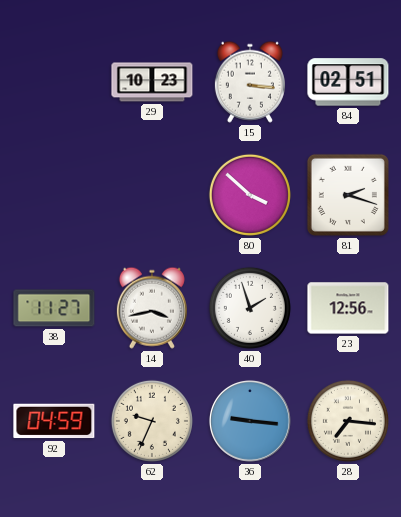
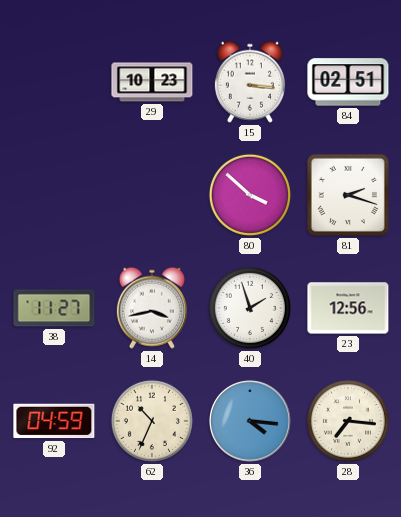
62: 9:34 -> 10:34 (152, 421)
36: 9:16 -> 4:16 (250, 421)
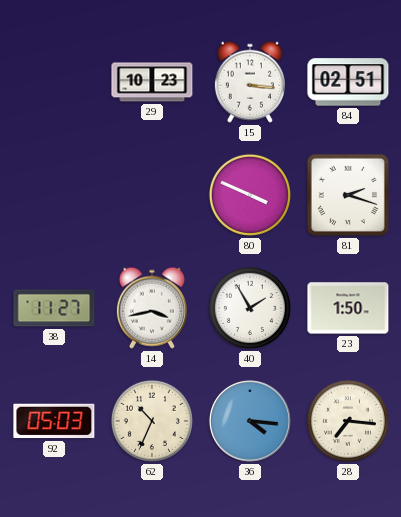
80: 3:52 -> 3:49 (250, 195)
40: 1:57 -> 1:55 (250, 308)
23: 12:56 -> 1:50 (348, 308)
92: 04:59 -> 05:03 (54, 421)
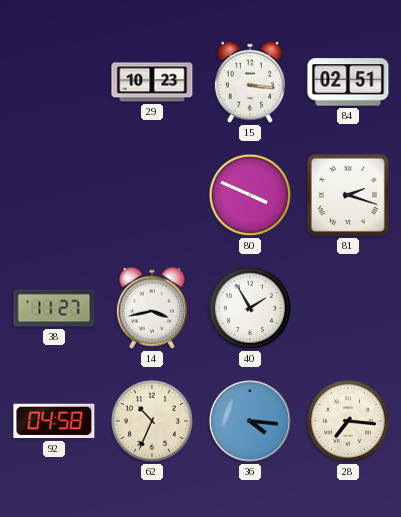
23: 1:50 -> none (348, 308)
92: 05:03 -> 04:58 (54, 421)
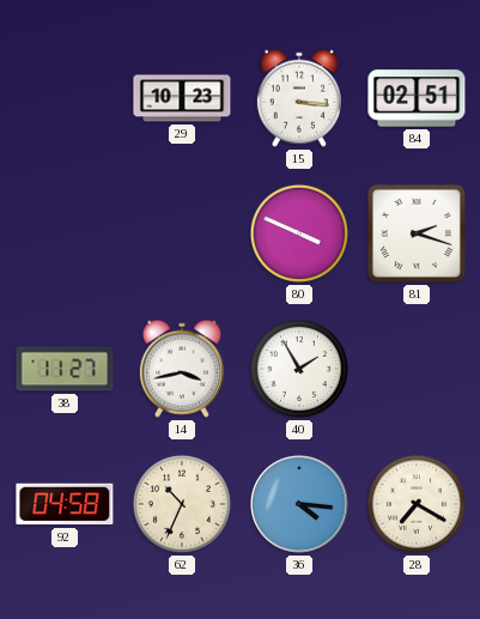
28: 7:16 -> 7:20 (417, 504)
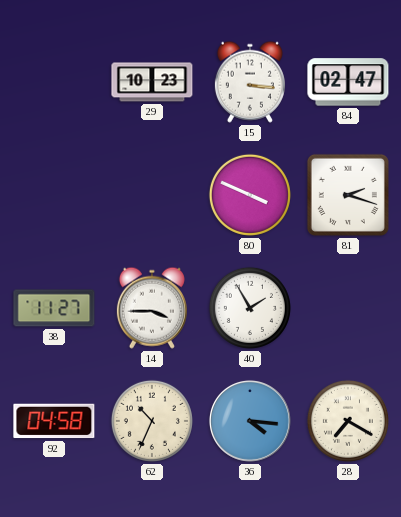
84: 02:51 -> 02:47 (348, 82)
14: 3:43 -> 3:45 (152, 308)
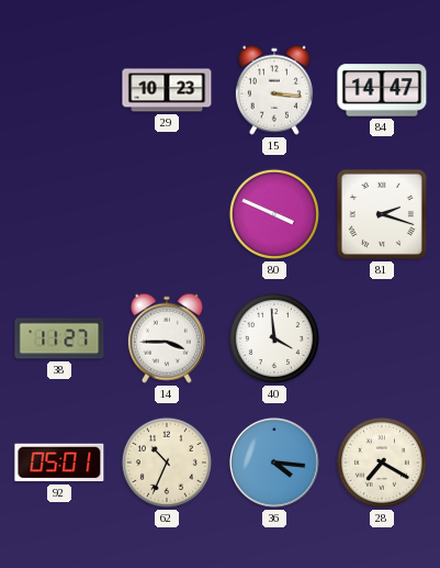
84: 02:47 -> 14:47 (382, 90)
40: 1:55 -> 3:59 (274, 338)
92: 04:58 -> 05:01 (59, 463)
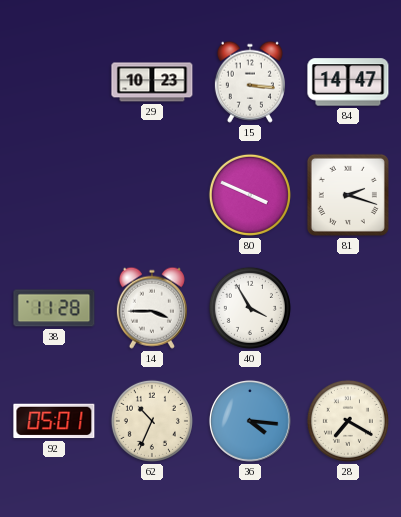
38: 11:27 -> 11:28 (54, 308)
40: 3:59 -> 3:55 (250, 308)
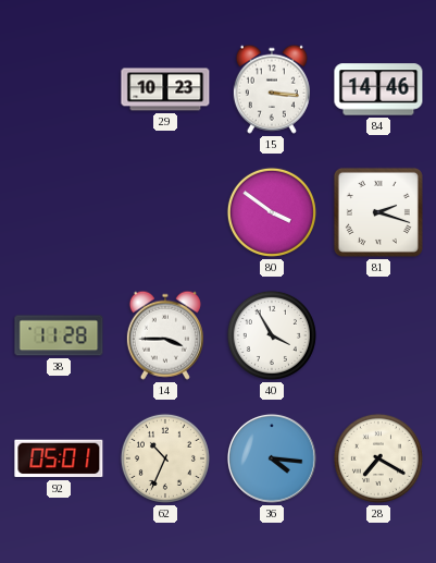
84: 14:47 -> 14:46 (378, 89)
80: 3:49 -> 3:51 (272, 212)
